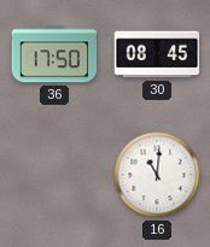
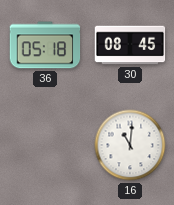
36: 17:50 -> 05:18 (45, 45)
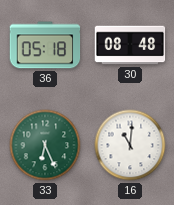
30: 08:45 -> 08:48 (130, 45)
33: none -> 6:26 (45, 145)
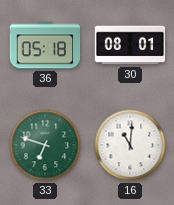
30: 08:48 -> 08:01 (130, 45)
33: 6:26 -> 6:48 (45, 145)
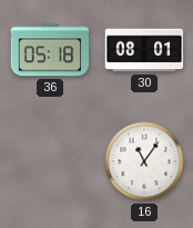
33: 6:48 -> none (45, 145)
16: 11:01 -> 11:06 (144, 161)
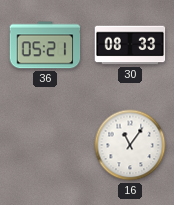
36: 05:18 -> 05:21 (45, 45)
30: 08:01 -> 08:33 (130, 45)
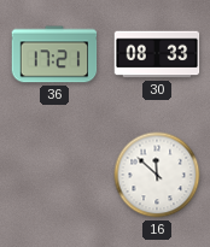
36: 05:21 -> 17:21 (54, 54)
16: 11:06 -> 11:52 (157, 175)
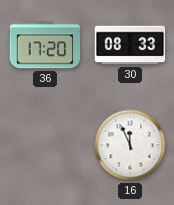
36: 17:21 -> 17:20 (45, 45)
16: 11:52 -> 11:56 (130, 145)
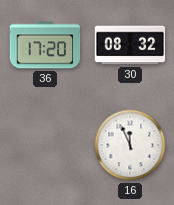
30: 08:33 -> 08:32 (130, 45)
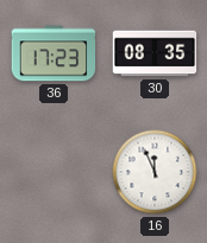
36: 17:20 -> 17:23 (54, 53)
30: 08:32 -> 08:35 (155, 53)
